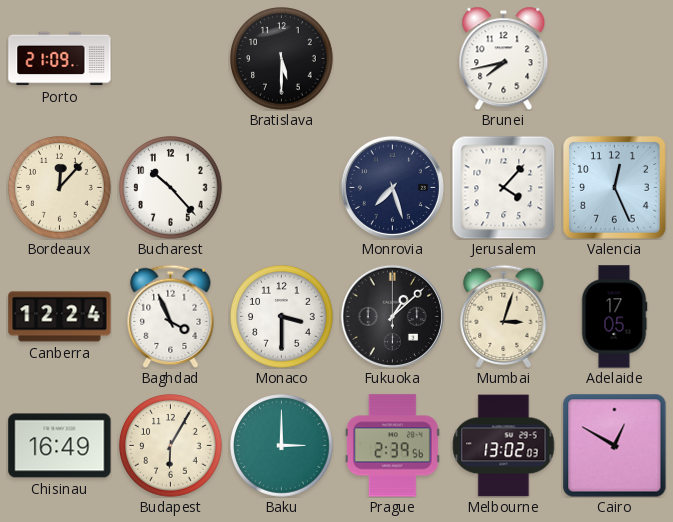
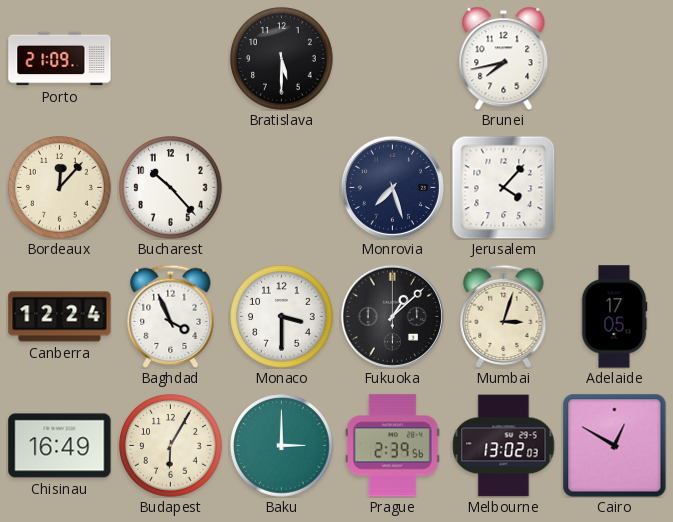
Valencia: 12:26 -> none (615, 188)
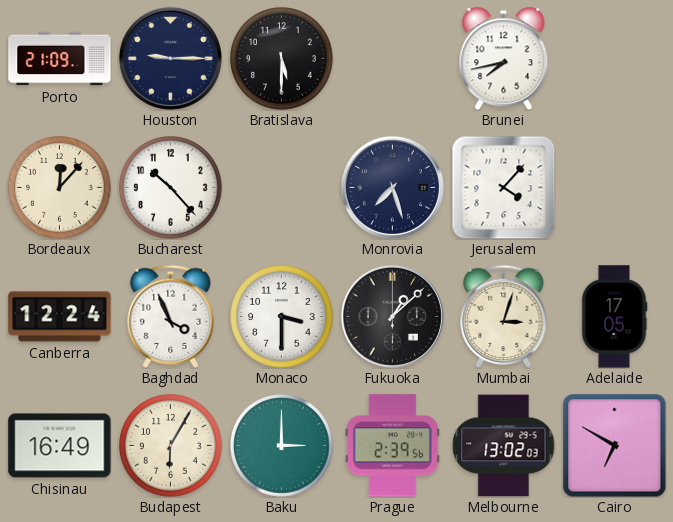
Houston: none -> 9:15 (170, 58)
Cairo: 12:50 -> 6:50 (615, 446)
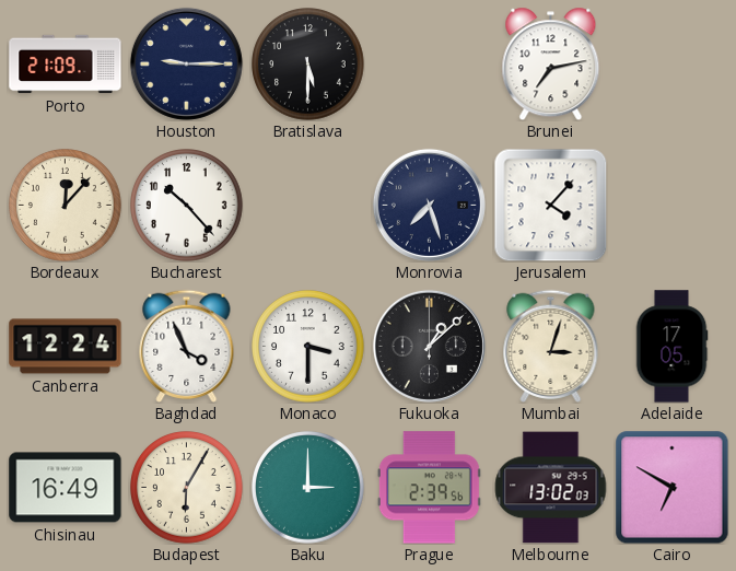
Brunei: 7:43 -> 7:13 (551, 63)
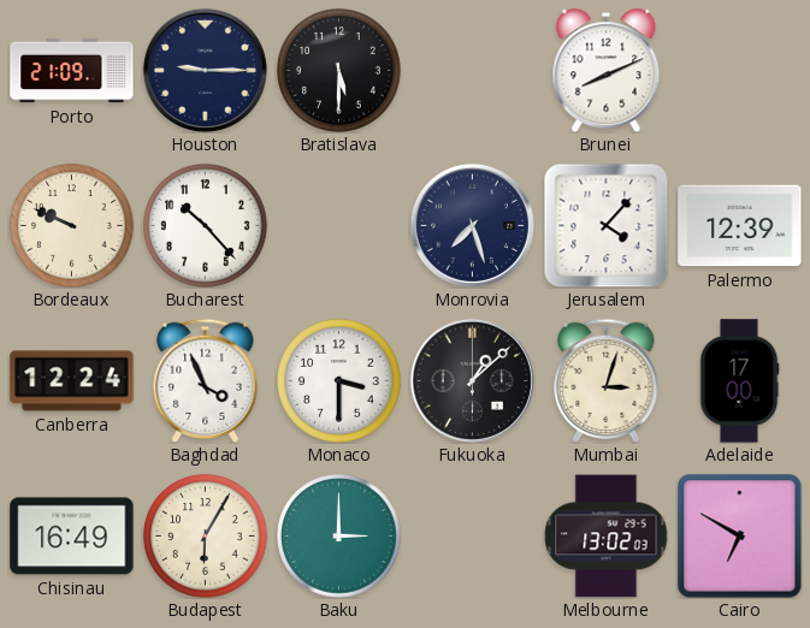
Brunei: 7:13 -> 8:11 (607, 70)
Bordeaux: 12:07 -> 9:49 (72, 226)
Palermo: none -> 12:39 (740, 226)
Adelaide: 17:05 -> 17:00 (739, 381)
Prague: 2:39 -> none (429, 488)
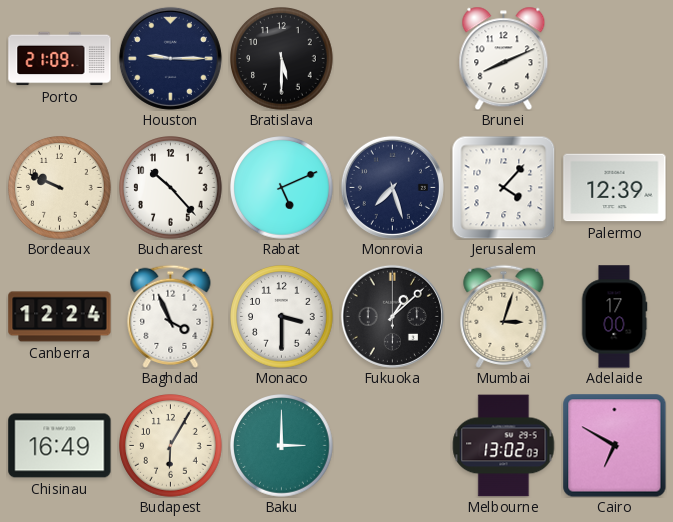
Rabat: none -> 5:11 (282, 188)
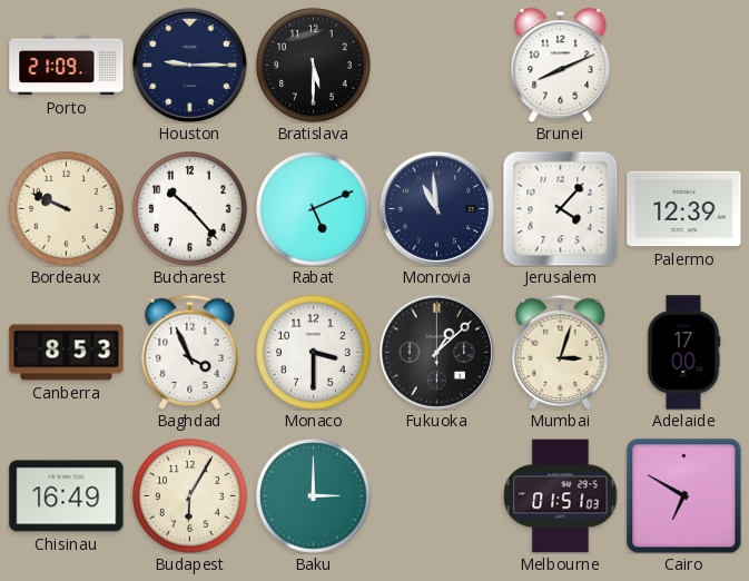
Monrovia: 7:27 -> 10:59 (436, 208)
Canberra: 12:24 -> 8:53 (67, 353)
Melbourne: 13:02 -> 01:51 (560, 496)
